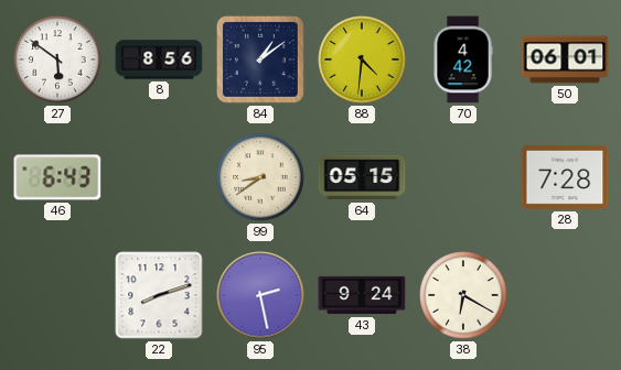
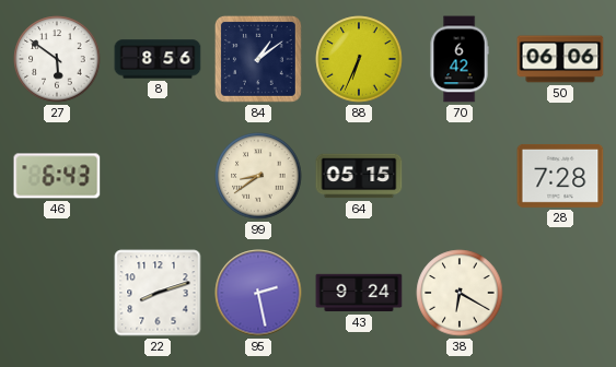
88: 4:31 -> 6:34 (359, 59)
70: 4:42 -> 6:42 (460, 59)
50: 06:01 -> 06:06 (560, 59)
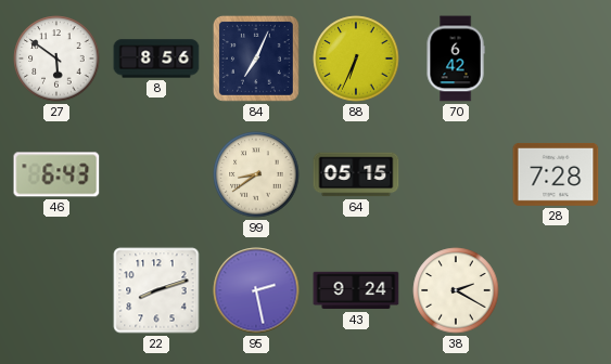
84: 1:09 -> 7:04 (256, 58)
50: 06:06 -> none (560, 59)
38: 6:20 -> 2:20 (456, 290)
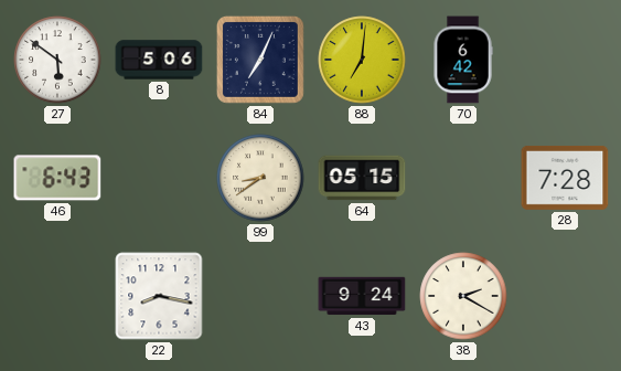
8: 8:56 -> 5:06 (159, 60)
88: 6:34 -> 7:01 (362, 60)
22: 8:12 -> 8:17 (159, 296)
95: 2:28 -> none (256, 290)
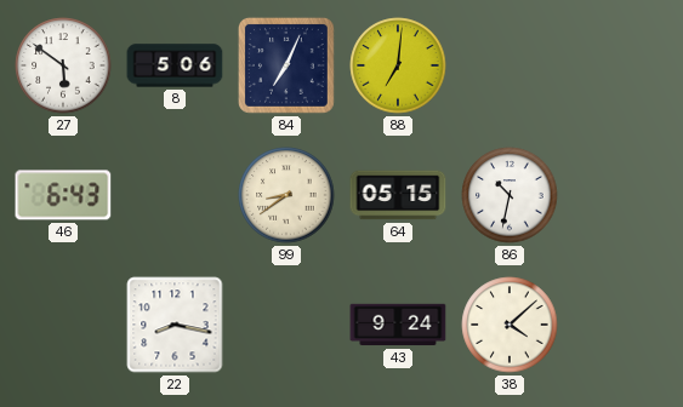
70: 6:42 -> none (463, 60)
86: none -> 10:32 (510, 195)
28: 7:28 -> none (565, 178)
38: 2:20 -> 4:08 (510, 325)
